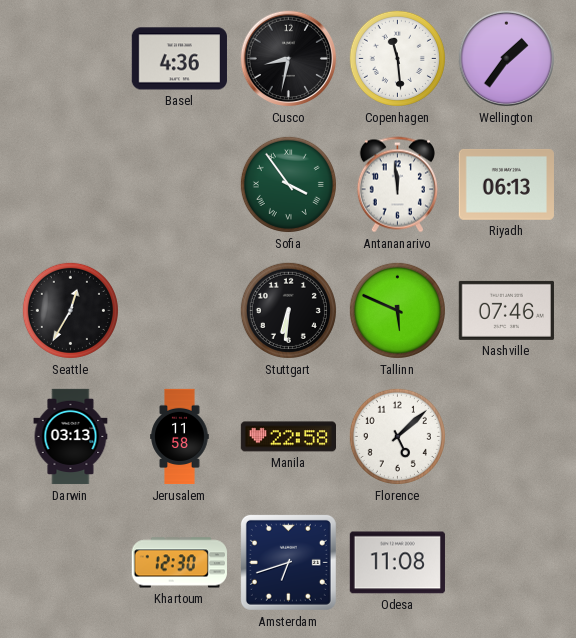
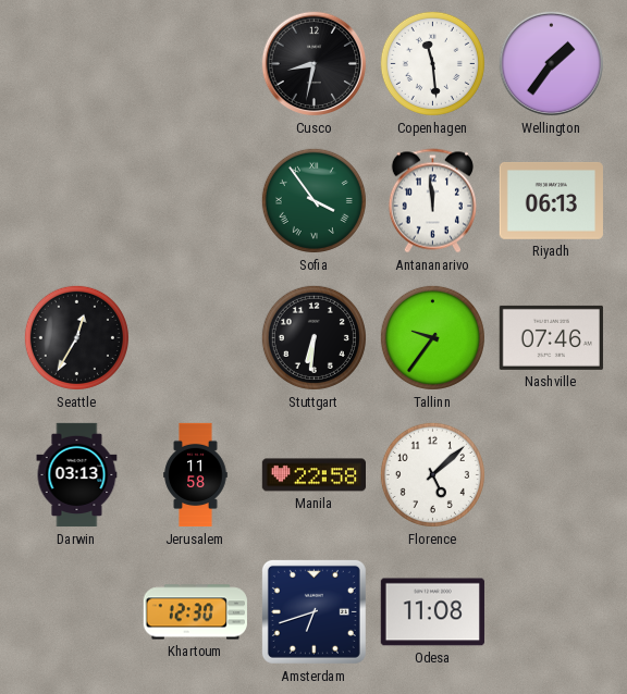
Basel: 4:36 -> none (179, 59)
Tallinn: 5:49 -> 9:36 (432, 337)
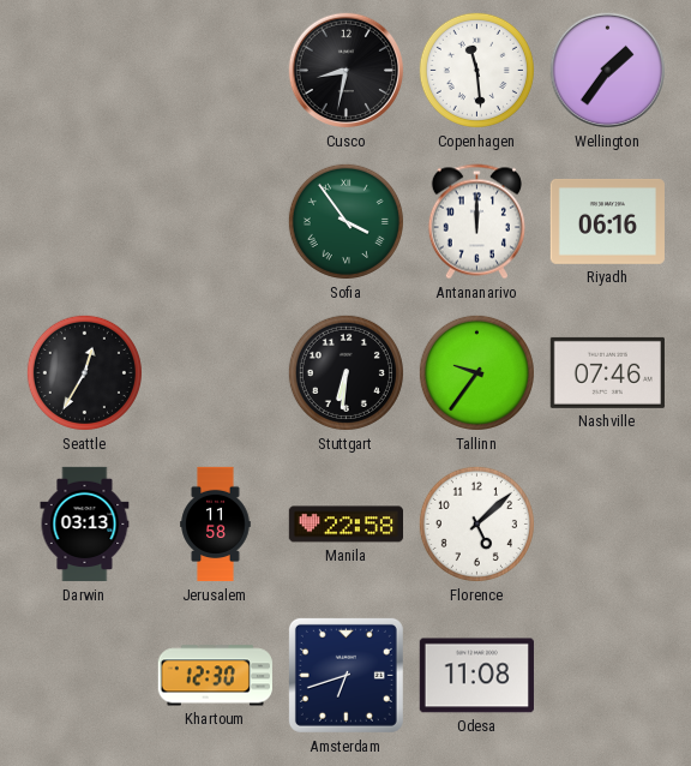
Antananarivo: 11:59 -> 12:00 (476, 222)
Riyadh: 06:13 -> 06:16 (607, 221)
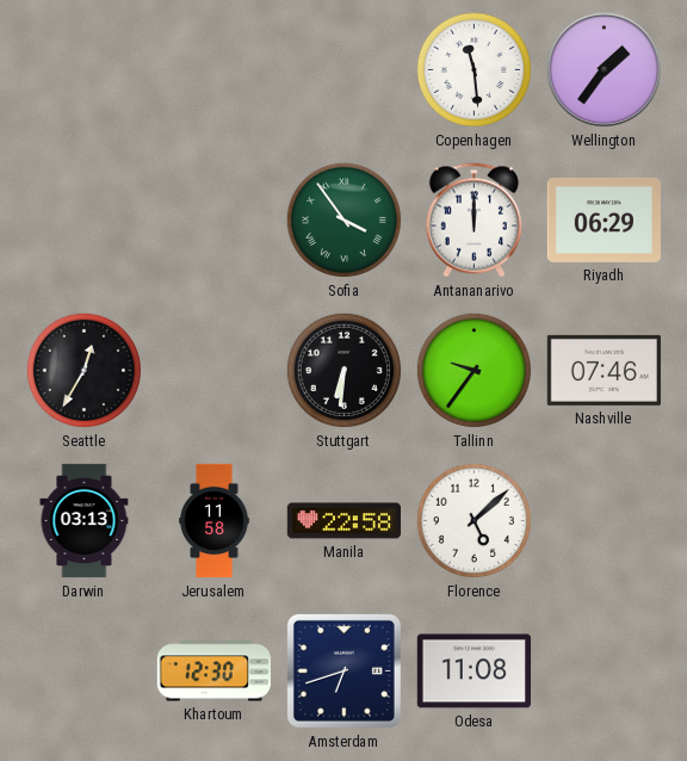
Cusco: 8:32 -> none (347, 71)
Riyadh: 06:16 -> 06:29 (604, 219)
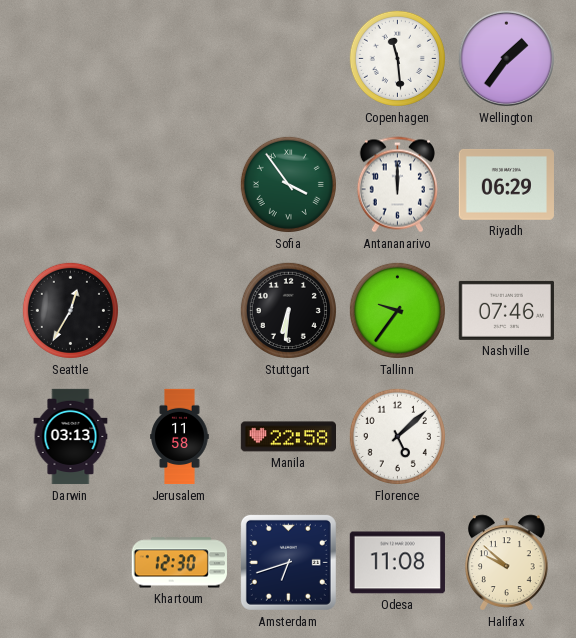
Halifax: none -> 9:52 (507, 563)
